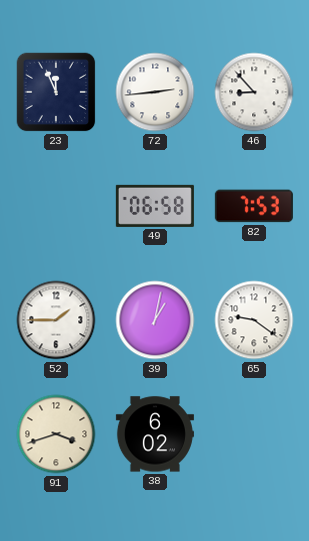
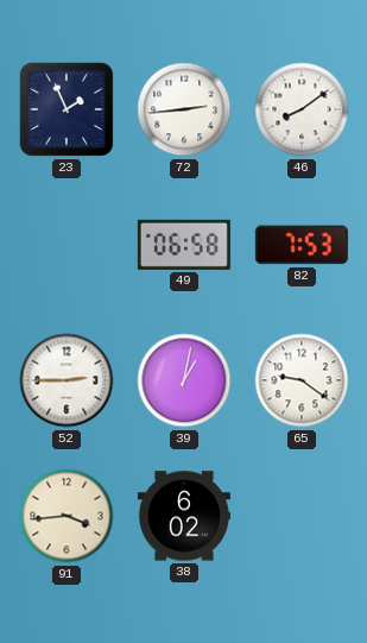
23: 11:56 -> 1:56 (67, 109)
46: 8:53 -> 8:09 (302, 109)
52: 1:45 -> 2:45 (67, 380)
91: 3:42 -> 3:44 (67, 516)
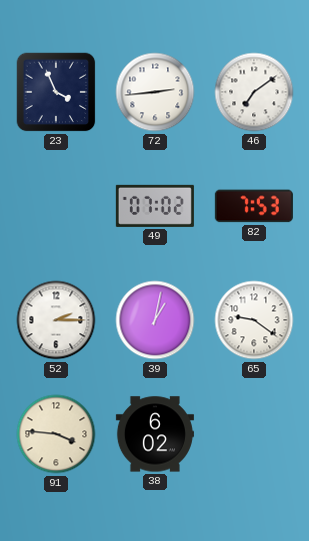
23: 1:56 -> 3:56 (56, 92)
46: 8:09 -> 7:09 (254, 92)
49: 06:58 -> 07:02 (155, 206)
52: 2:45 -> 2:15 (56, 320)
91: 3:44 -> 3:46 (56, 434)
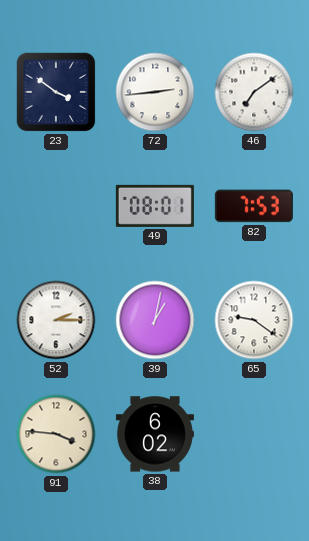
23: 3:56 -> 3:51 (56, 92)
49: 07:02 -> 08:01 (155, 206)
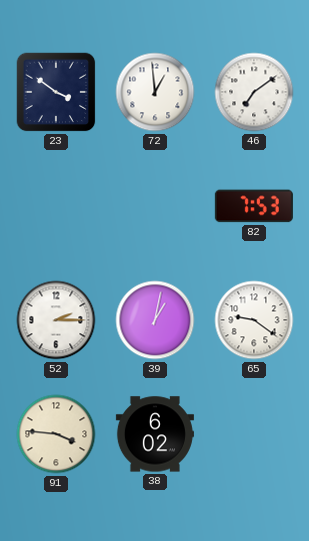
72: 2:44 -> 12:59 (155, 92)
49: 08:01 -> none (155, 206)
